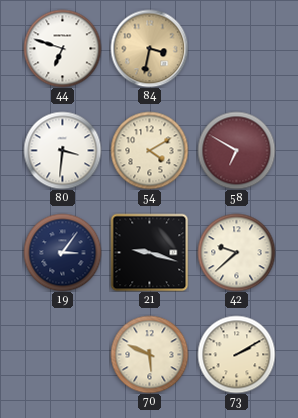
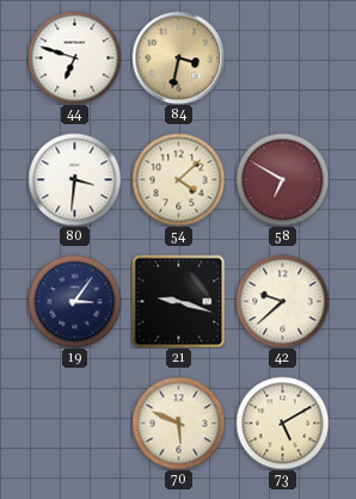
54: 4:10 -> 4:08 (178, 179)
73: 2:10 -> 5:10 (282, 423)
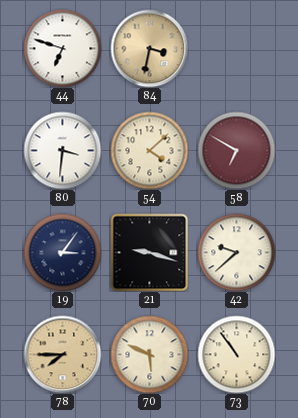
78: none -> 7:45 (62, 354)
73: 5:10 -> 10:54 (236, 354)
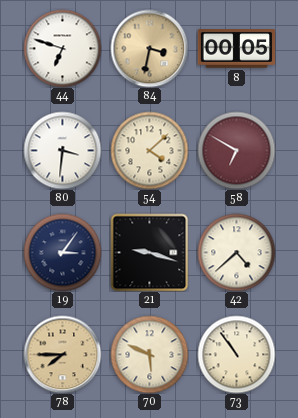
8: none -> 00:05 (236, 49)
42: 9:38 -> 4:38 (236, 252)
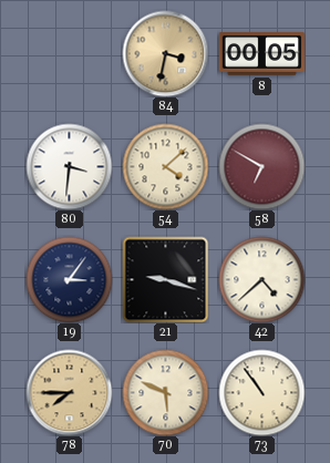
44: 6:48 -> none (62, 48)
